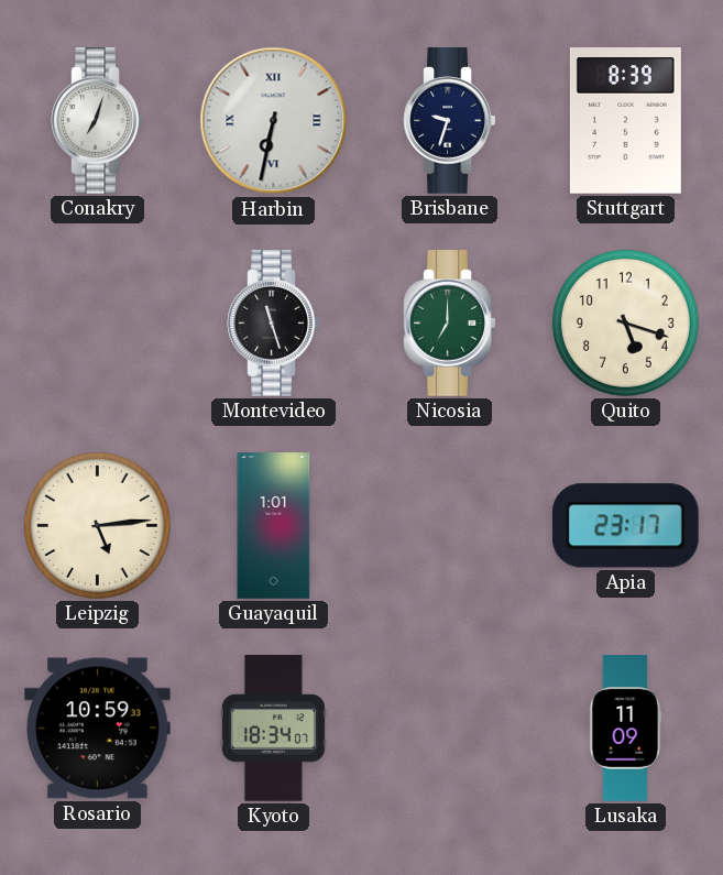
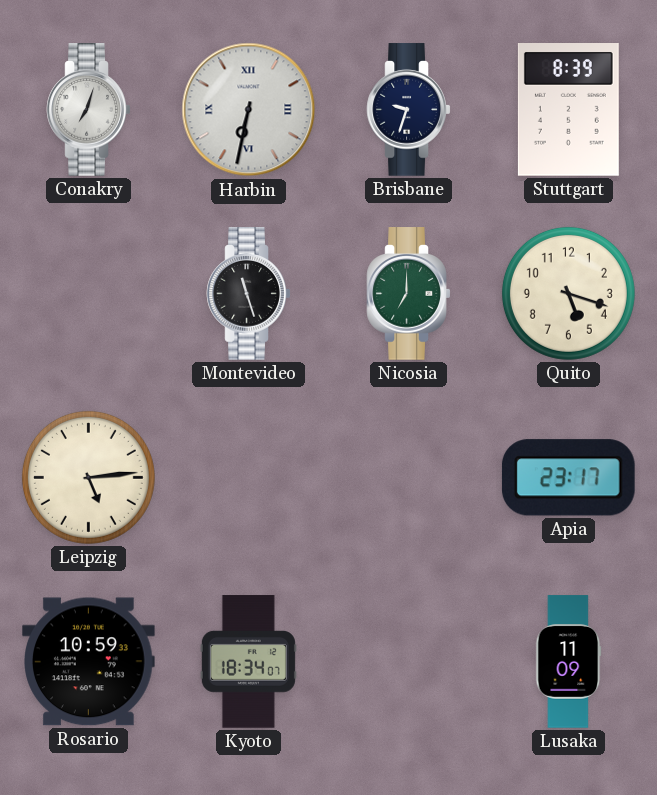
Guayaquil: 1:01 -> none (274, 526)
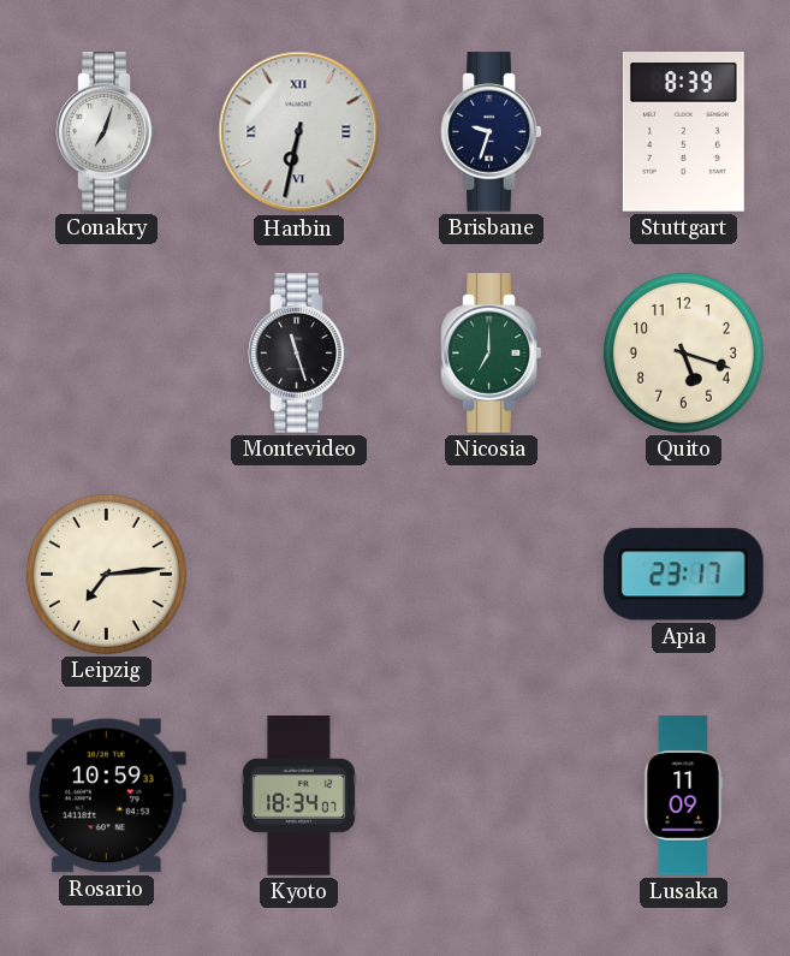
Leipzig: 5:14 -> 7:14 (106, 574)
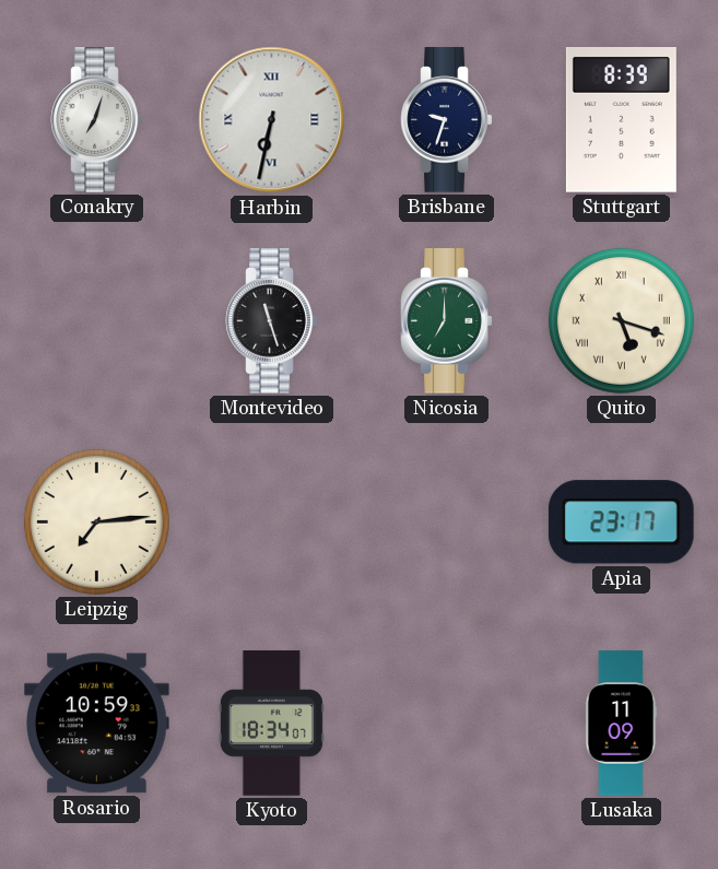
Quito numerals: Arabic -> Roman (621, 320)
